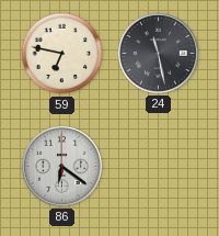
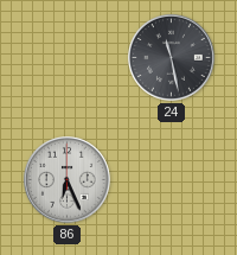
59: 6:47 -> none (62, 54)
86: 6:21 -> 6:26 (68, 180)
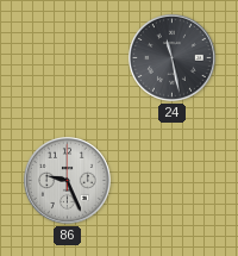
86: 6:26 -> 9:26 (68, 181)
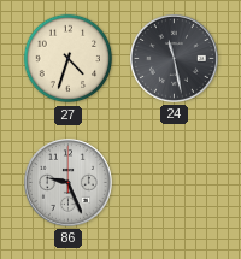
27: none -> 4:33 (69, 59)
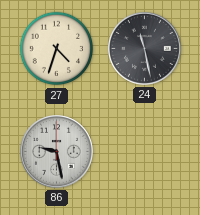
86: 9:26 -> 9:28 (57, 152)
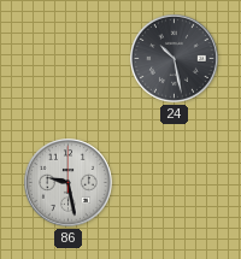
27: 4:33 -> none (57, 49)
24: 11:28 -> 10:28 (175, 59)
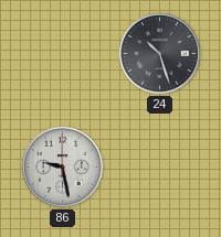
24: 10:28 -> 10:27 (160, 54)
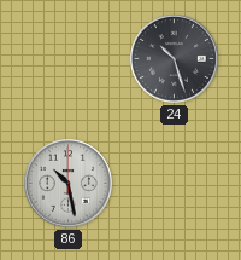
86: 9:28 -> 10:28 (69, 184)
